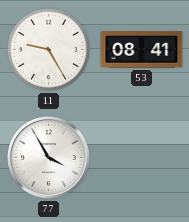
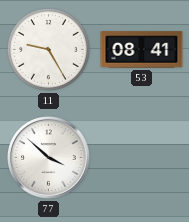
77: 3:55 -> 3:52 (49, 158)
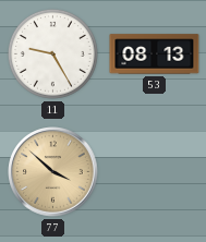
53: 08:41 -> 08:13 (155, 55)
77 dial: white -> champagne (53, 172)
